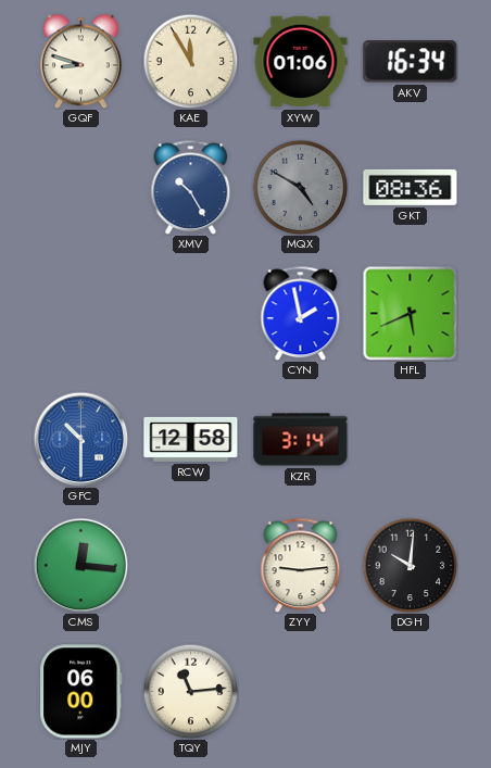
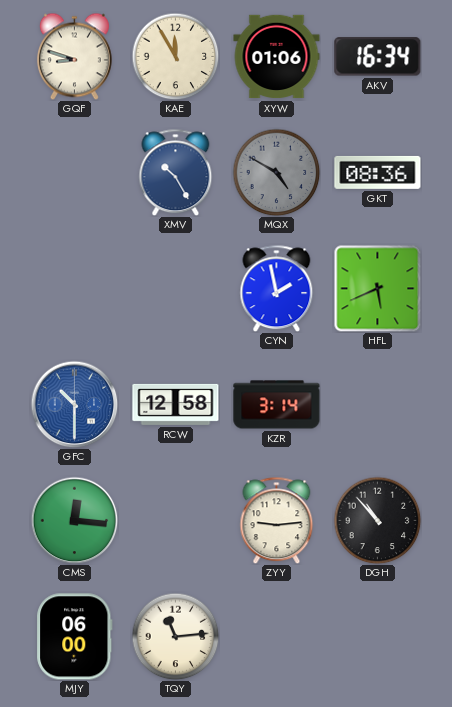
DGH: 10:01 -> 10:53 (377, 520)
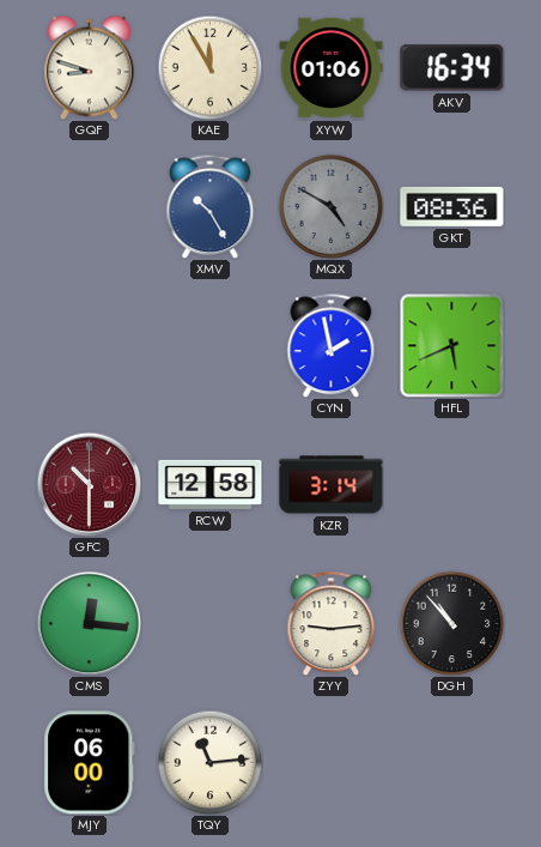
GFC dial: blue -> burgundy (89, 484)
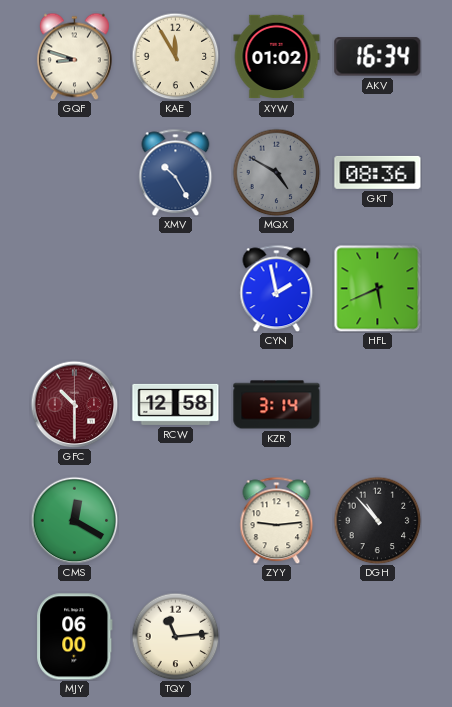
XYW: 01:06 -> 01:02 (277, 57)
CMS: 12:16 -> 12:20 (74, 520)
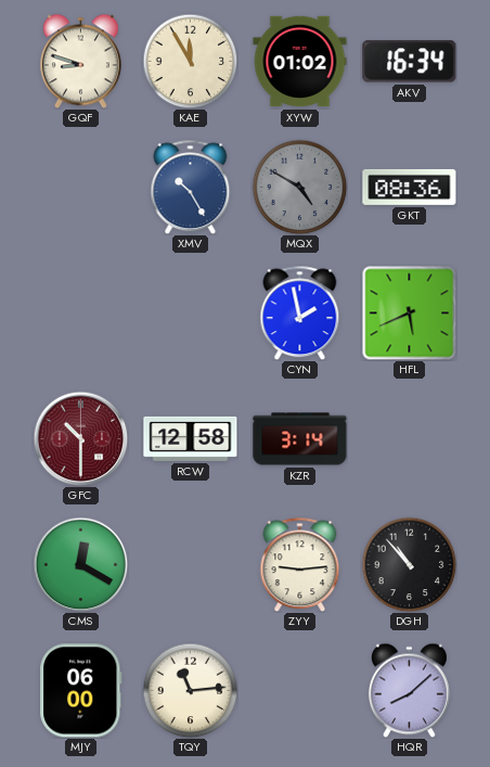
HQR: none -> 8:08 (409, 690)
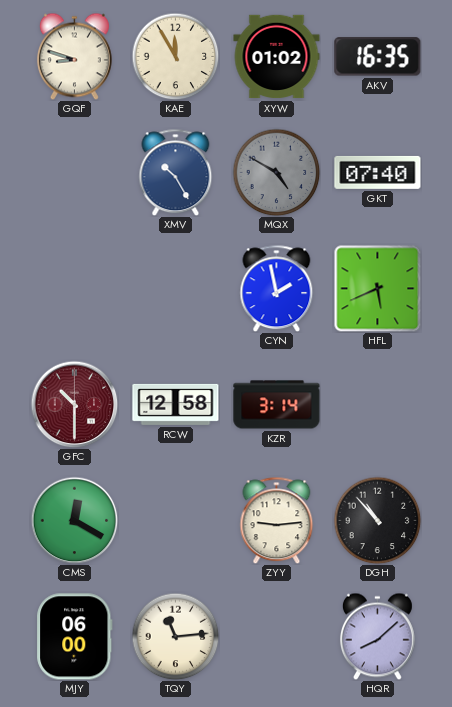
AKV: 16:34 -> 16:35 (378, 57)
GKT: 08:36 -> 07:40 (378, 172)
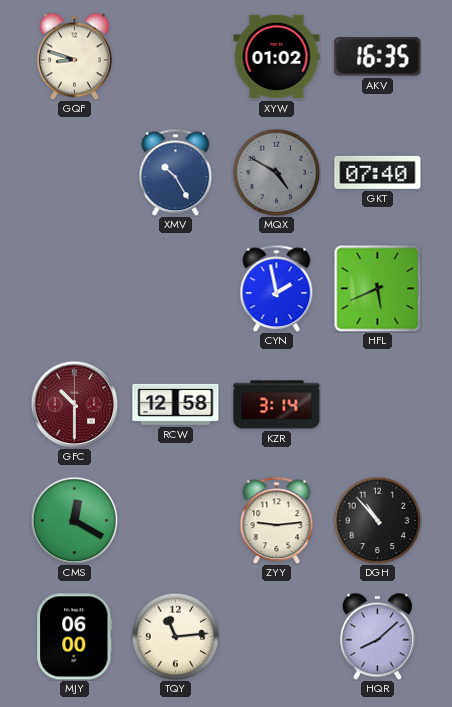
KAE: 11:55 -> none (175, 56)
